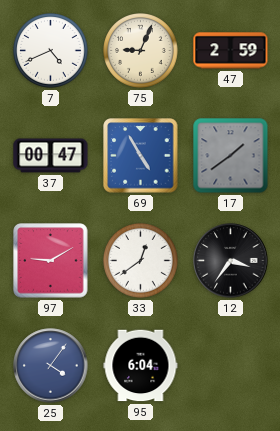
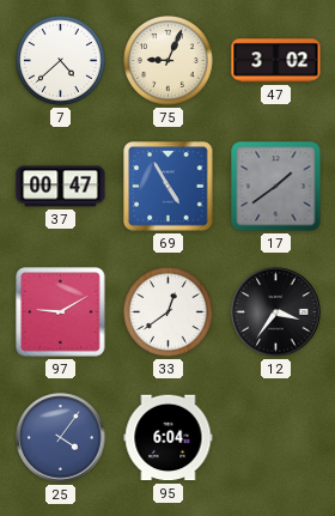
7: 4:41 -> 4:38 (61, 61)
47: 2:59 -> 3:02 (276, 61)
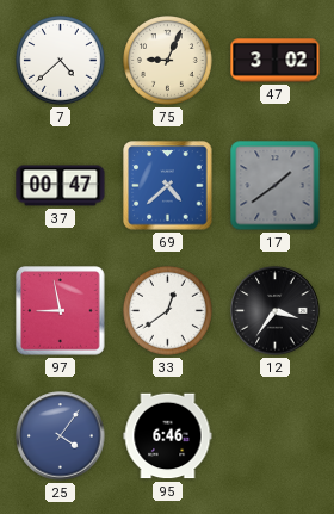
69: 4:55 -> 4:38 (168, 186)
97: 9:10 -> 8:58 (61, 311)
95: 6:04 -> 6:46 (168, 436)
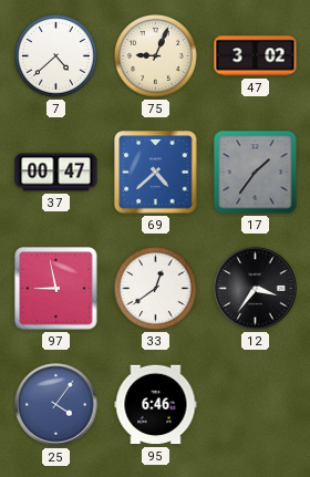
17: 1:39 -> 1:36 (256, 173)
